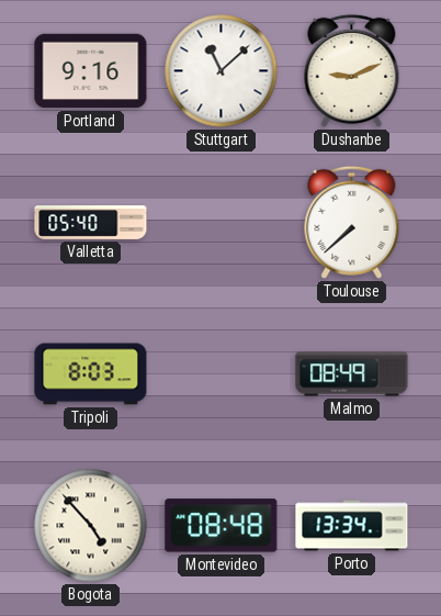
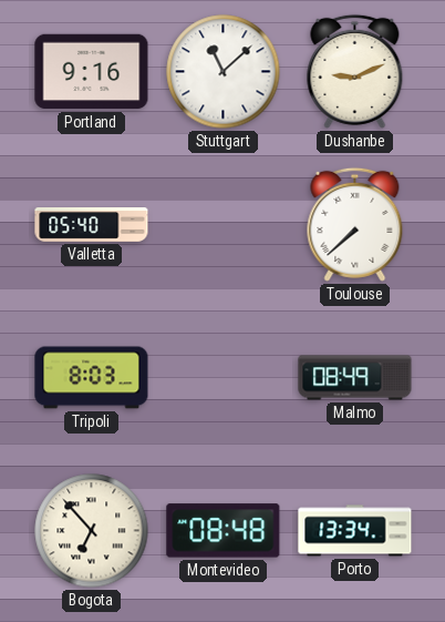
Bogota: 4:53 -> 6:53 (92, 531)
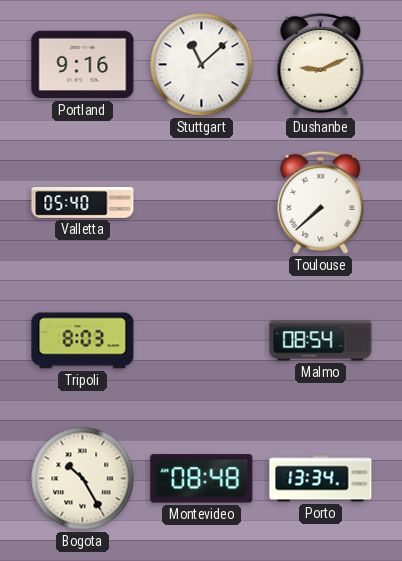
Malmo: 08:49 -> 08:54 (321, 341)
Bogota: 6:53 -> 10:25 (83, 479)
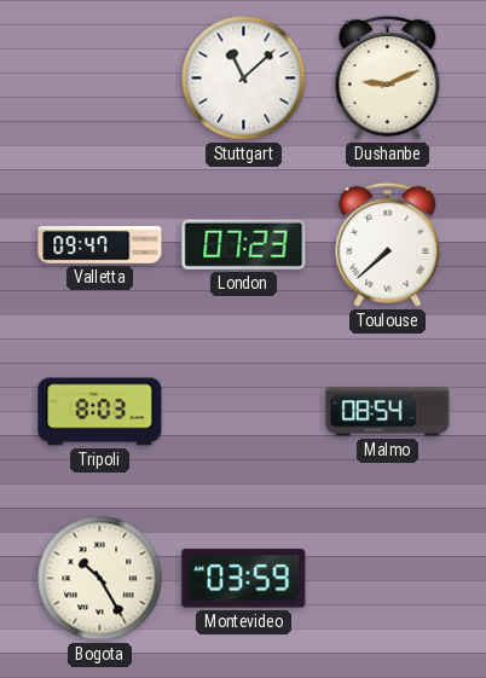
Portland: 9:16 -> none (83, 65)
Valletta: 05:40 -> 09:47 (100, 245)
London: none -> 07:23 (244, 244)
Montevideo: 08:48 -> 03:59 (244, 579)
Porto: 13:34 -> none (321, 479)
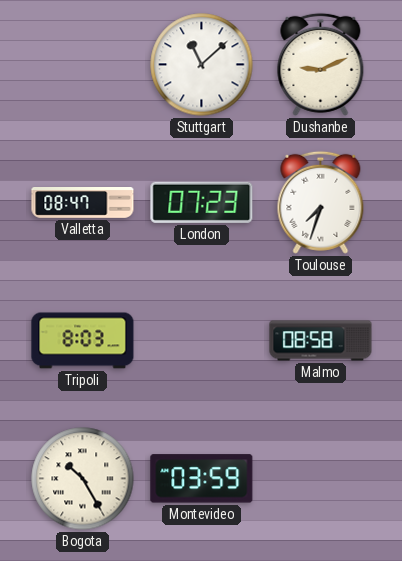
Valletta: 09:47 -> 08:47 (83, 203)
Toulouse: 7:38 -> 7:33 (321, 202)
Malmo: 08:54 -> 08:58 (321, 341)
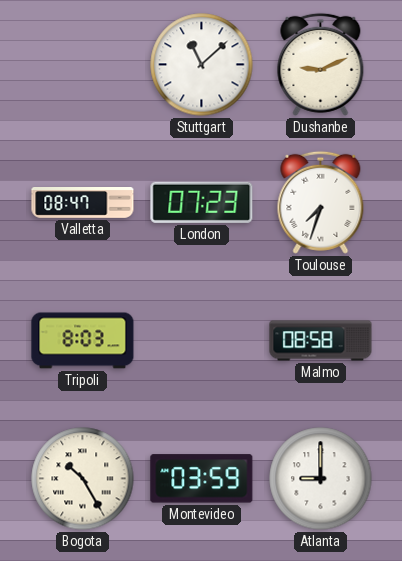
Atlanta: none -> 9:00 (321, 479)
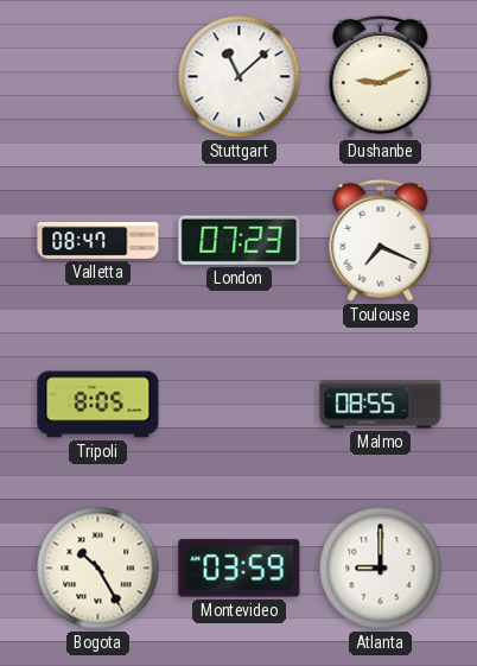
Toulouse: 7:33 -> 7:19 (381, 240)
Tripoli: 8:03 -> 8:05 (98, 405)
Malmo: 08:58 -> 08:55 (381, 405)
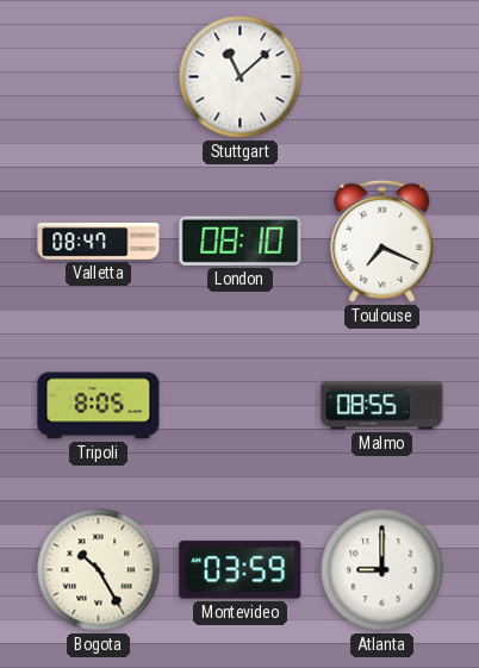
Dushanbe: 9:11 -> none (381, 76)
London: 07:23 -> 08:10 (241, 241)
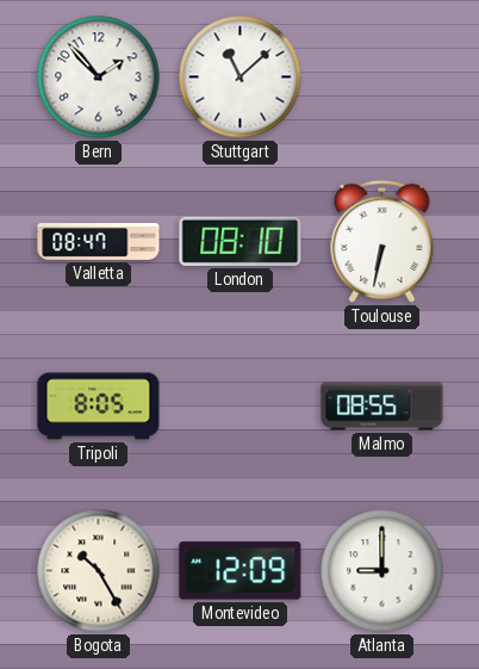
Bern: none -> 1:53 (99, 78)
Toulouse: 7:19 -> 6:32 (382, 241)
Montevideo: 03:59 -> 12:09 (241, 571)
